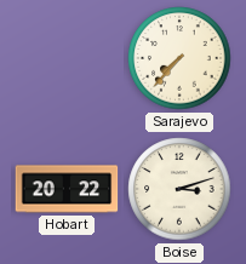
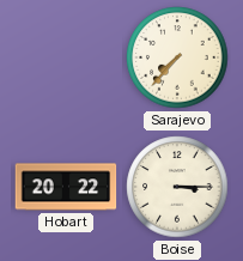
Boise: 3:12 -> 3:15 (177, 187)
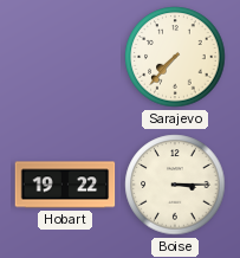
Hobart: 20:22 -> 19:22 (65, 185)
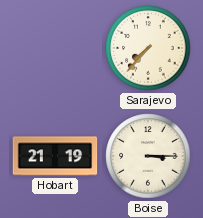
Hobart: 19:22 -> 21:19 (55, 156)
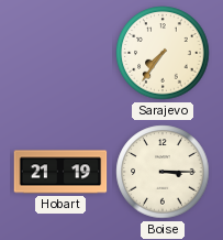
Sarajevo: 7:37 -> 7:36 (163, 53)
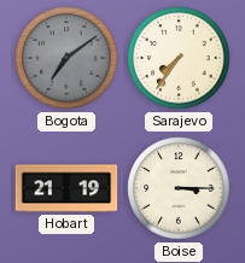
Bogota: none -> 7:09 (66, 58)
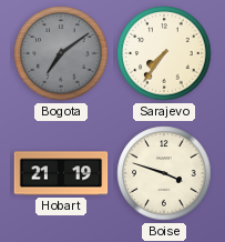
Boise: 3:15 -> 3:48 (164, 173)
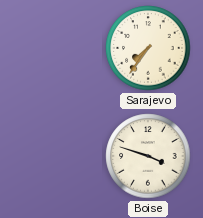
Bogota: 7:09 -> none (61, 53)
Hobart: 21:19 -> none (61, 173)
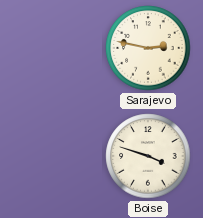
Sarajevo: 7:36 -> 2:47 (148, 48)
